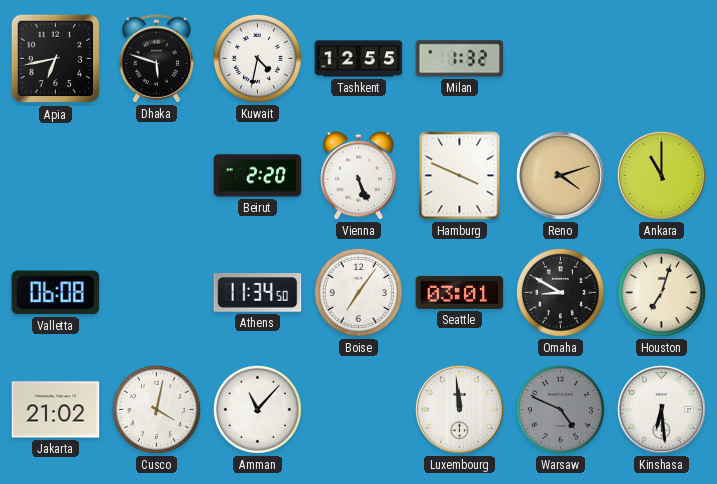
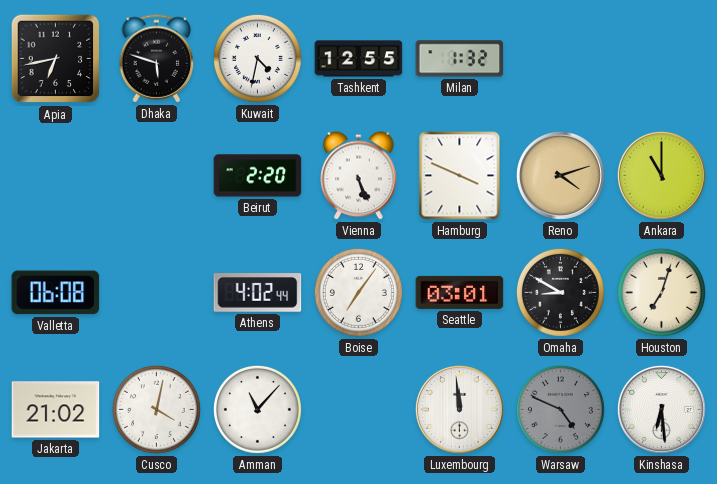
Athens: 11:34 -> 4:02 (258, 293)
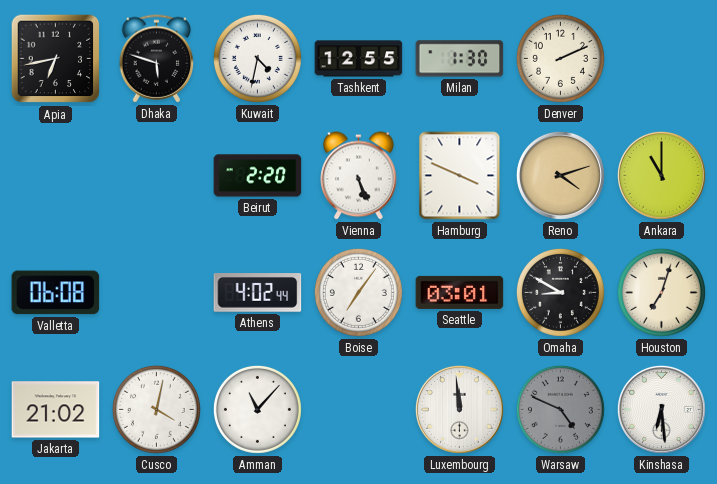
Milan: 1:32 -> 1:30 (460, 59)
Denver: none -> 2:11 (560, 58)
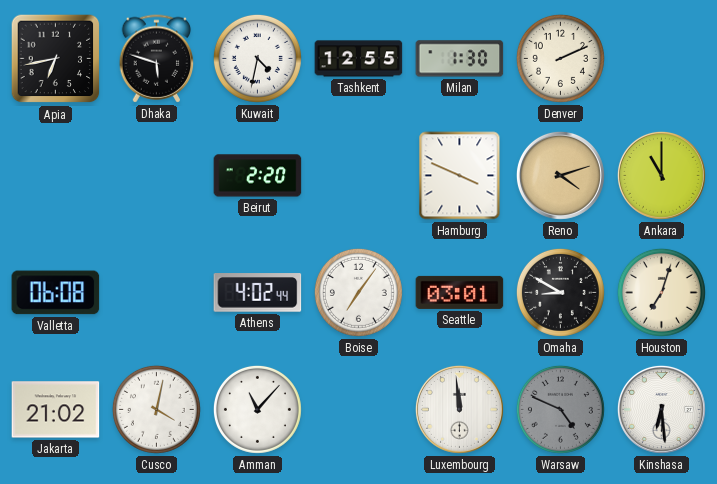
Vienna: 5:26 -> none (359, 176)
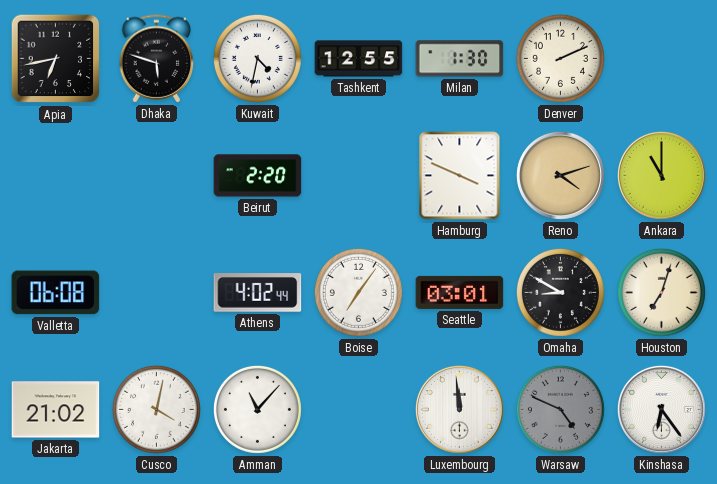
Kinshasa: 6:29 -> 6:24 (661, 409)
